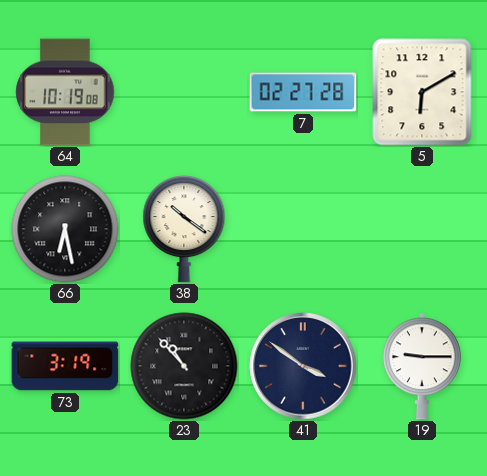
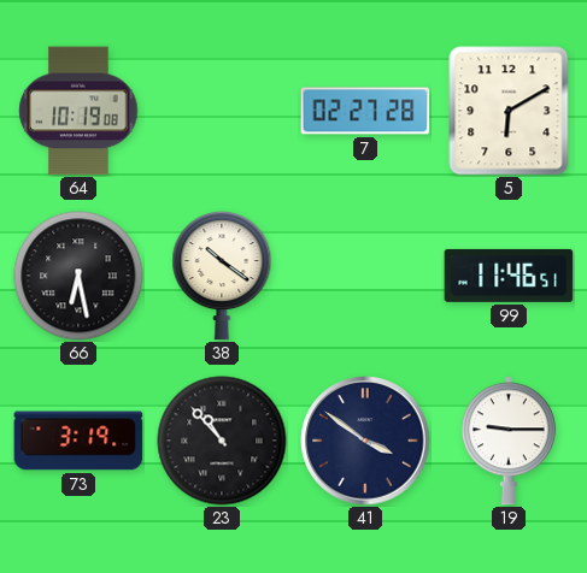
99: none -> 11:46 (509, 276)
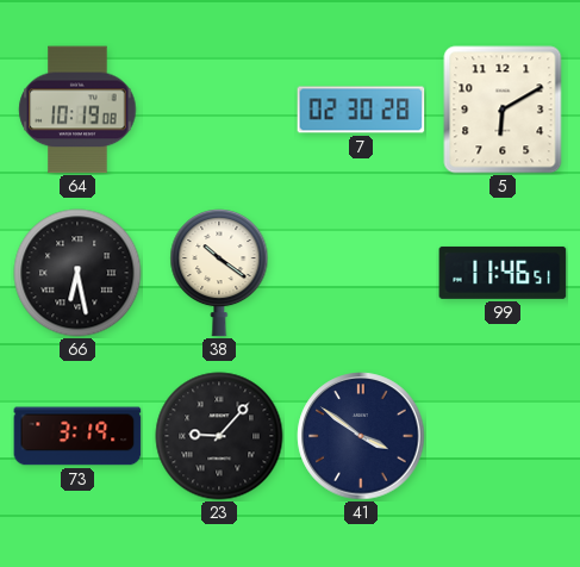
7: 02:27 -> 02:30 (361, 110)
23: 10:53 -> 9:07 (219, 436)
19: 9:15 -> none (509, 441)
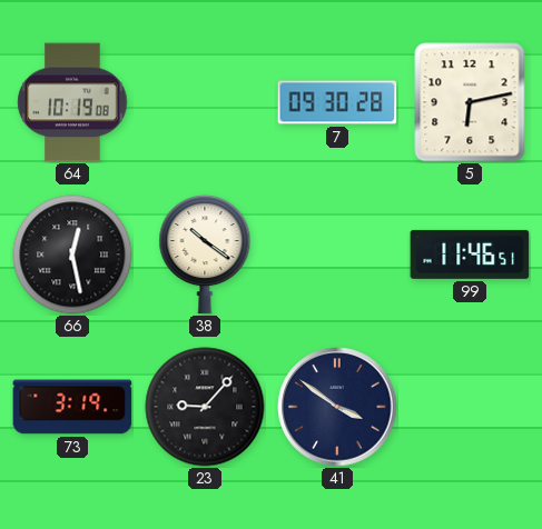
7: 02:30 -> 09:30 (337, 102)
5: 6:10 -> 6:13 (470, 102)
66: 6:28 -> 12:28 (72, 254)
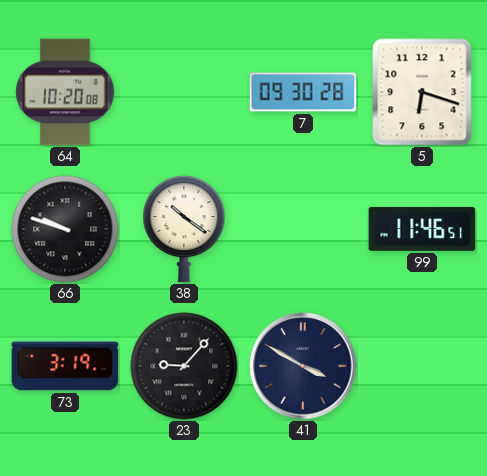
64: 10:19 -> 10:20 (65, 92)
5: 6:13 -> 6:18 (422, 92)
66: 12:28 -> 9:48 (65, 229)
41: 3:51 -> 3:50 (303, 366)
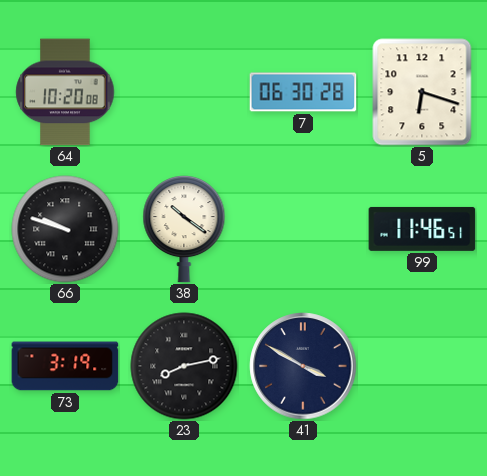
7: 09:30 -> 06:30 (303, 92)
23: 9:07 -> 8:13 (184, 366)
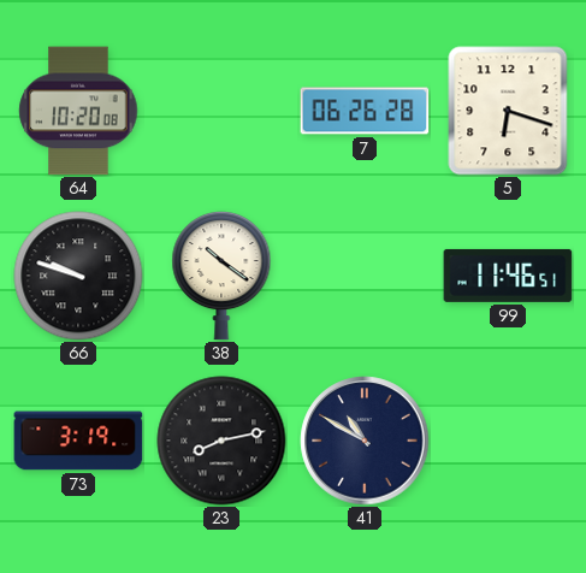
7: 06:30 -> 06:26 (365, 111)
41: 3:50 -> 10:50 (365, 441)
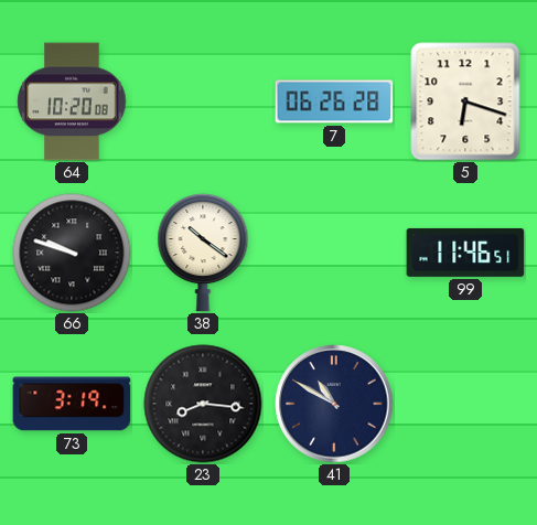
23: 8:13 -> 8:16 (203, 404)
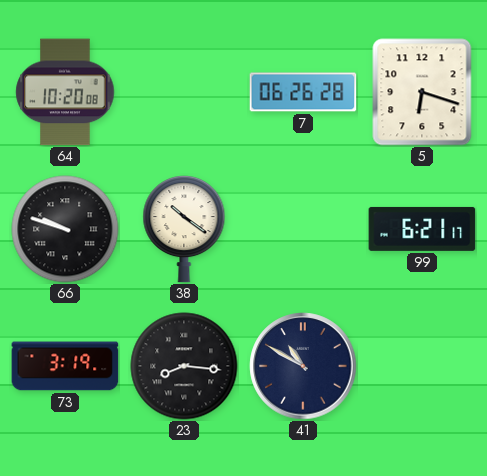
99: 11:46 -> 6:21 (422, 229)
